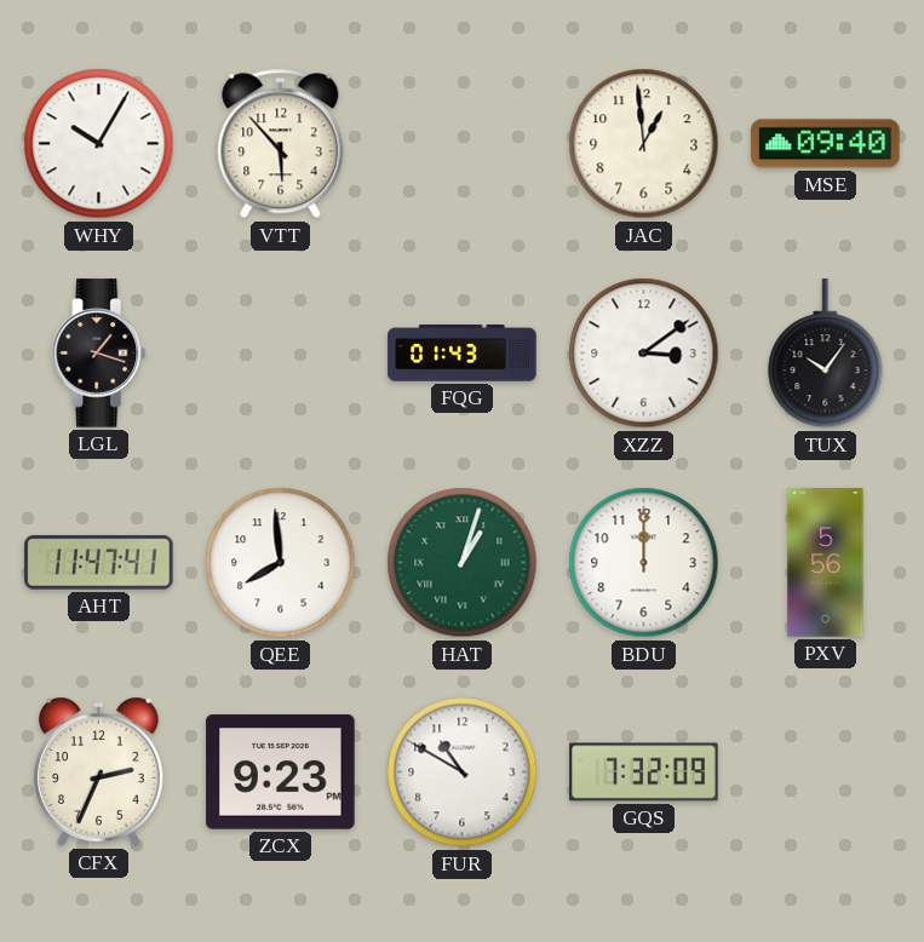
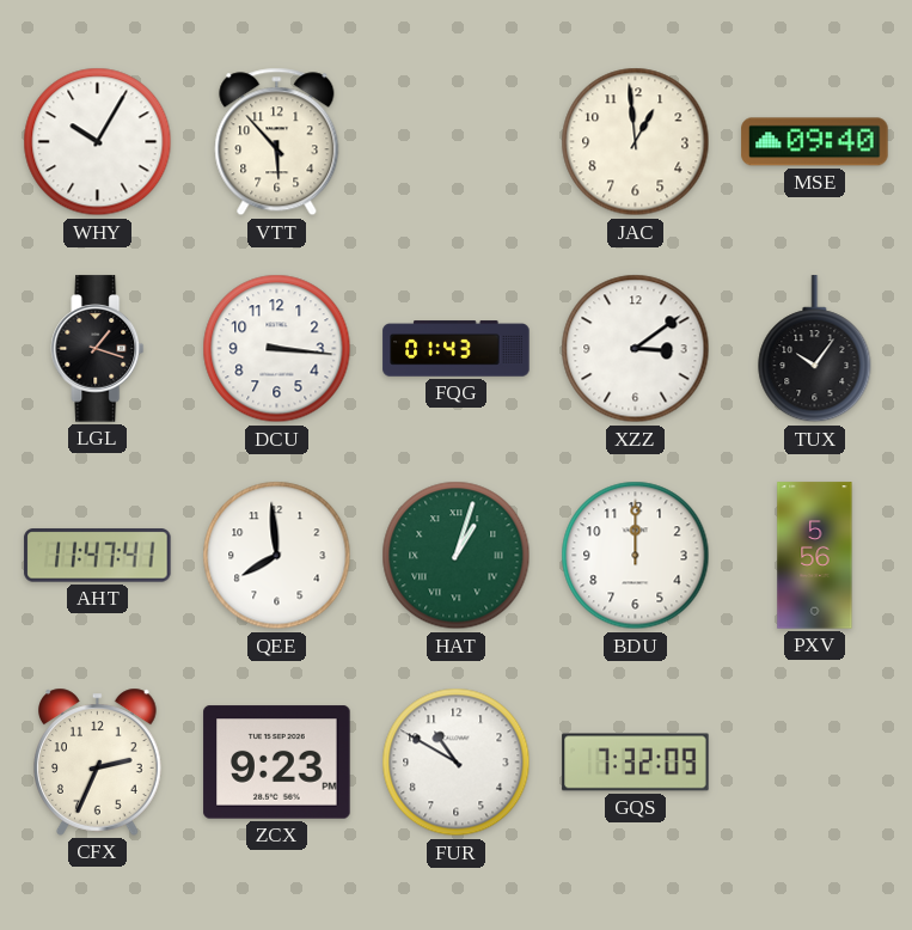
DCU: none -> 3:16 (277, 349)
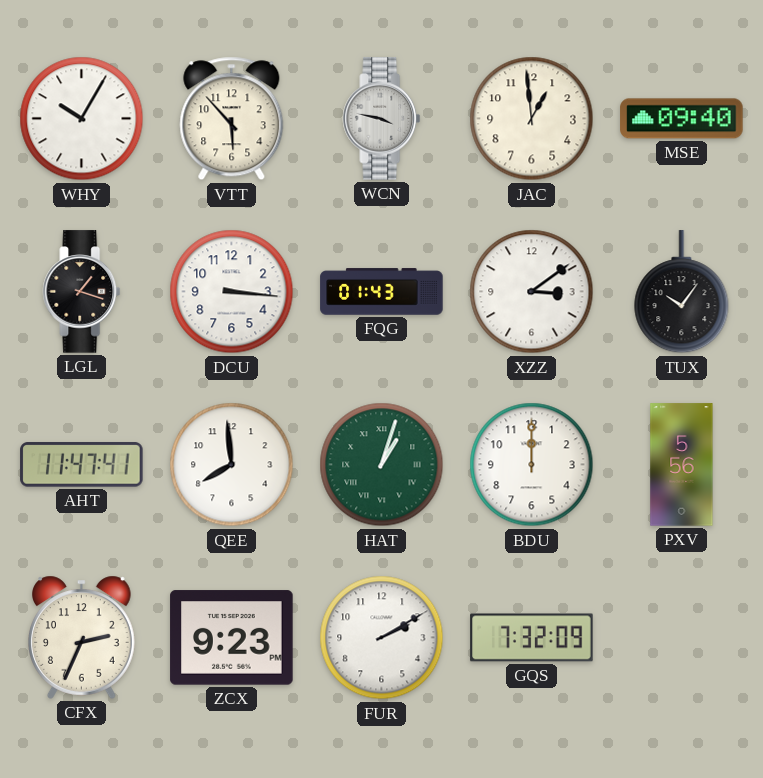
WCN: none -> 3:47 (382, 119)
FUR: 10:50 -> 2:10 (382, 638)
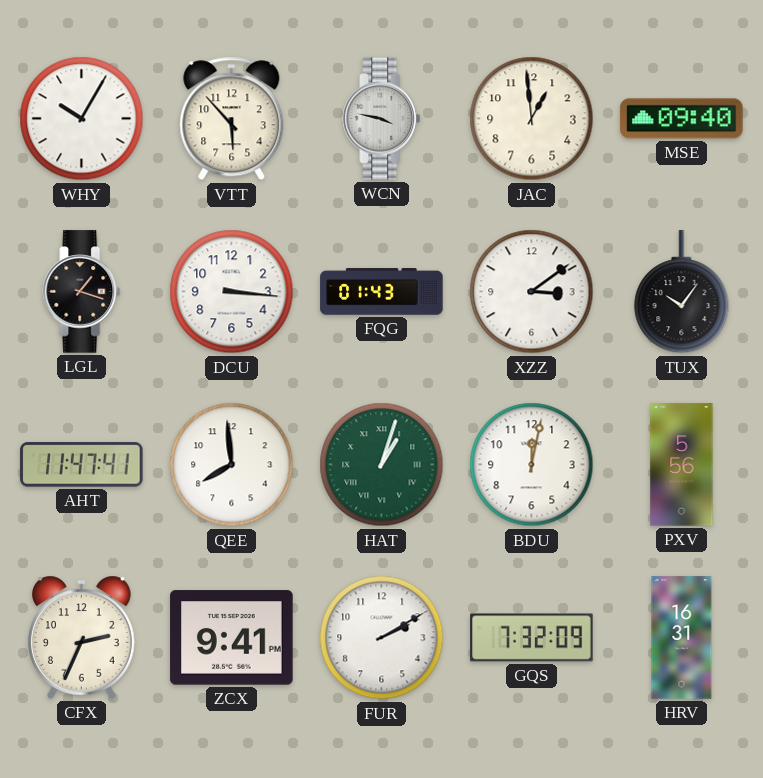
BDU: 12:00 -> 12:02 (532, 465)
ZCX: 9:23 -> 9:41 (232, 638)
HRV: none -> 16:31 (682, 638)
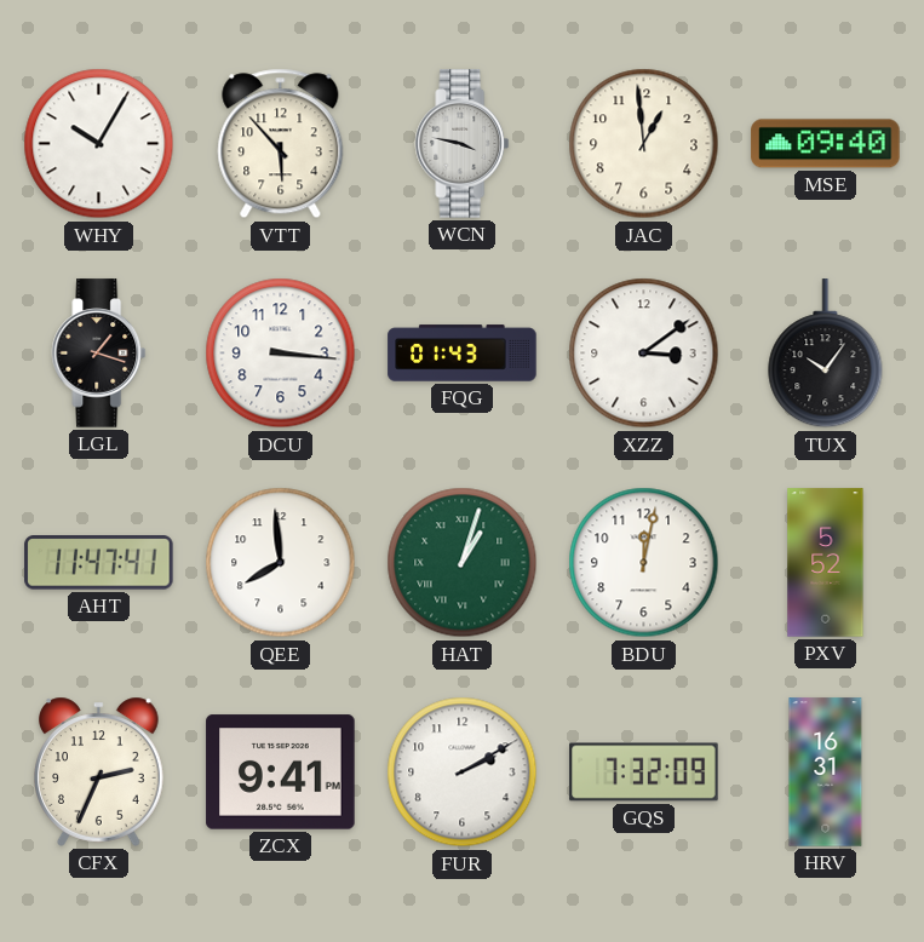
PXV: 5:56 -> 5:52 (826, 563)
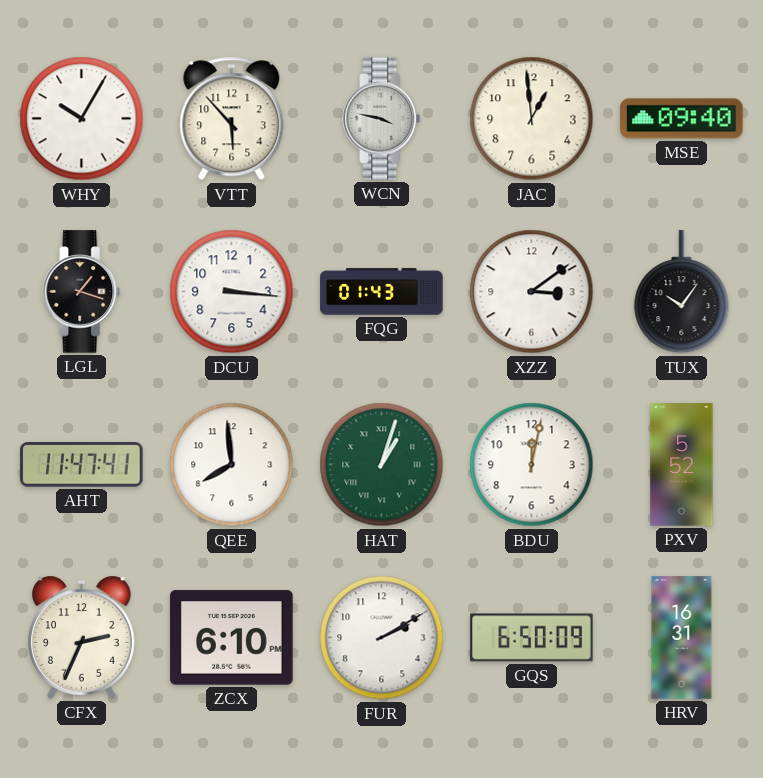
ZCX: 9:41 -> 6:10 (232, 638)
GQS: 7:32 -> 6:50 (532, 638)
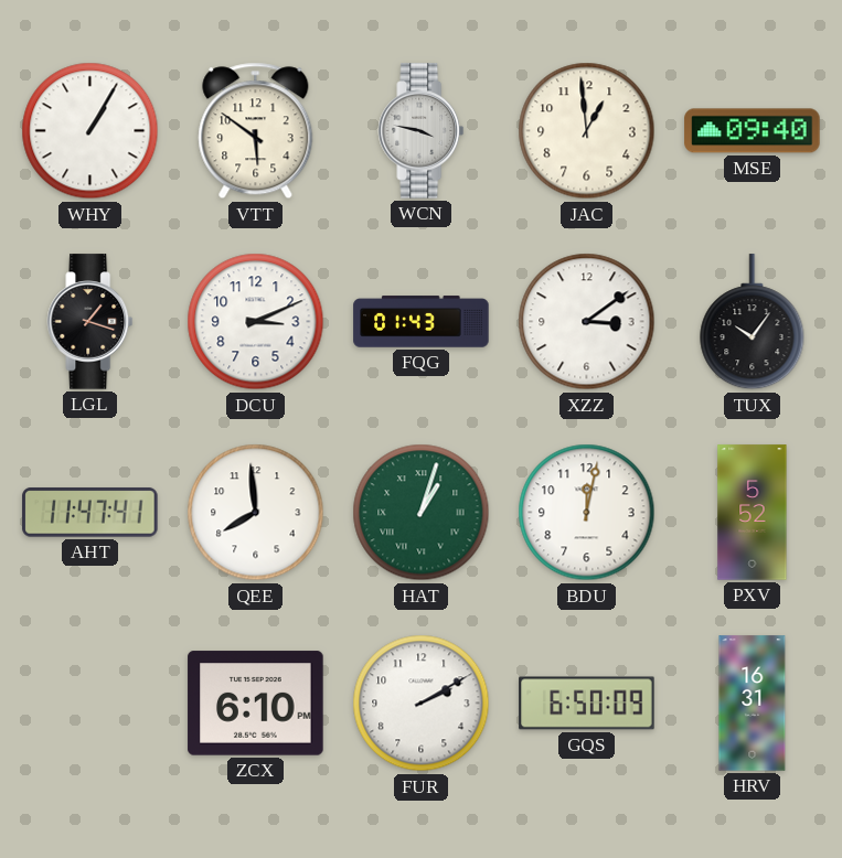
WHY: 10:05 -> 1:05 (90, 131)
VTT: 5:53 -> 5:51 (256, 131)
DCU: 3:16 -> 3:11 (256, 322)
CFX: 2:34 -> none (82, 637)
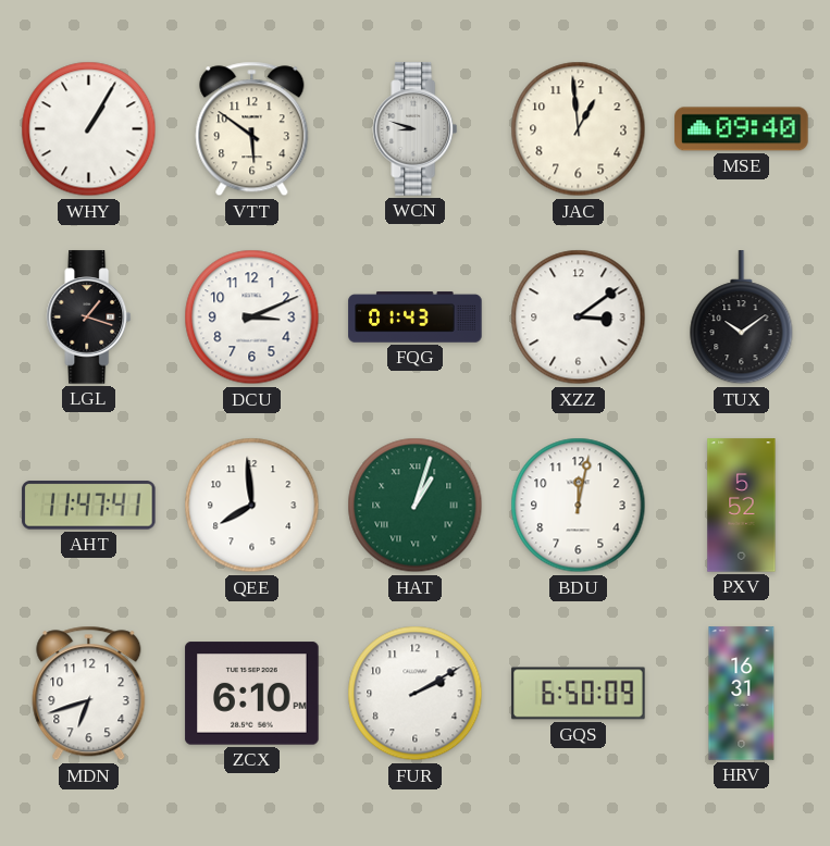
WCN: 3:47 -> 8:48 (416, 129)
TUX: 10:06 -> 10:09 (742, 318)
MDN: none -> 6:42 (89, 694)
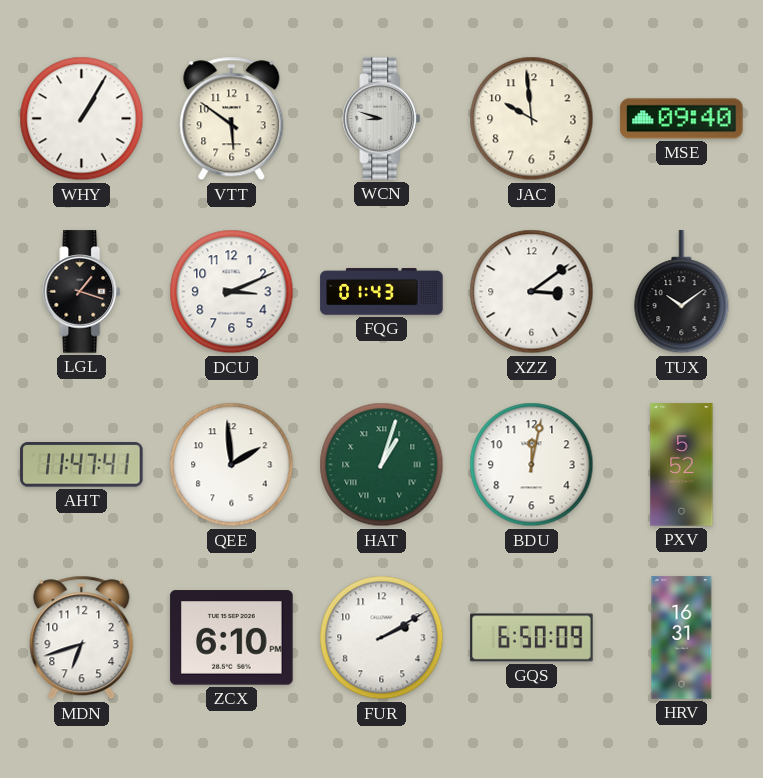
JAC: 12:59 -> 9:59 (532, 119)
QEE: 7:59 -> 1:59 (232, 465)
